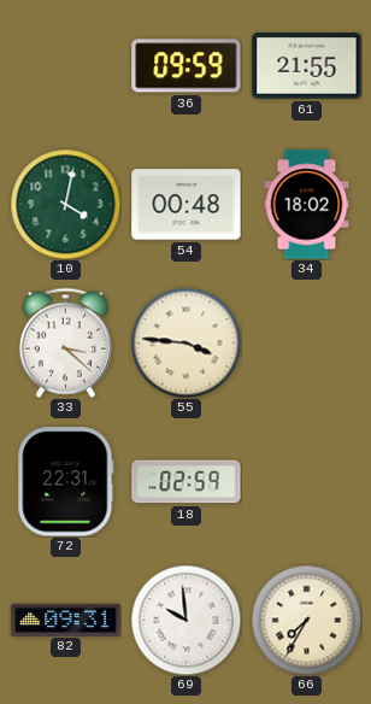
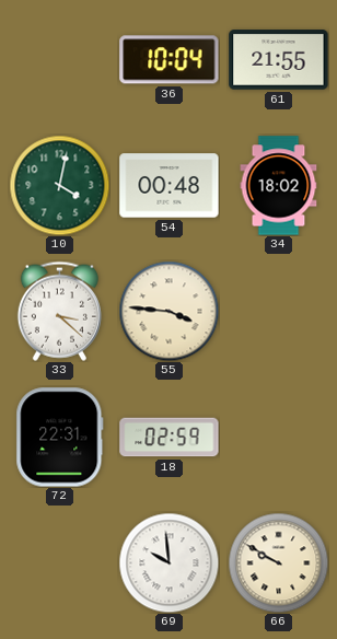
36: 09:59 -> 10:04 (170, 60)
82: 09:31 -> none (66, 620)
66: 7:35 -> 9:50 (278, 562)
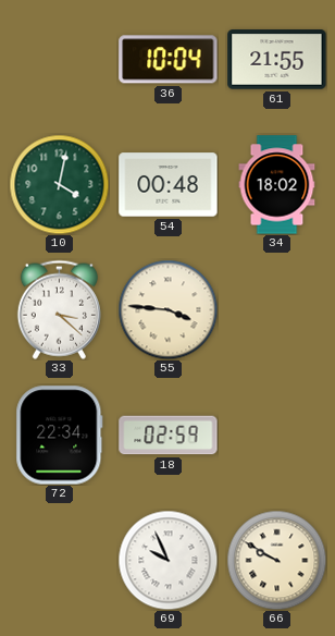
72: 22:31 -> 22:34 (60, 436)
69: 9:59 -> 9:56 (167, 560)
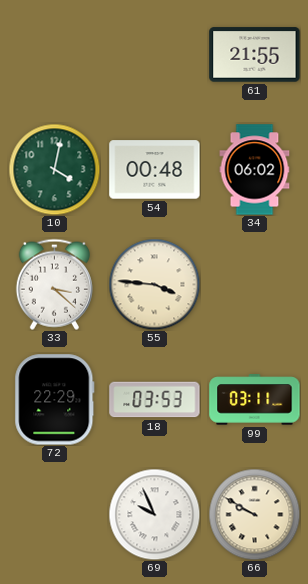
36: 10:04 -> none (169, 60)
34: 18:02 -> 06:02 (255, 170)
72: 22:34 -> 22:29 (55, 400)
18: 02:59 -> 03:53 (155, 400)
99: none -> 03:11 (255, 400)
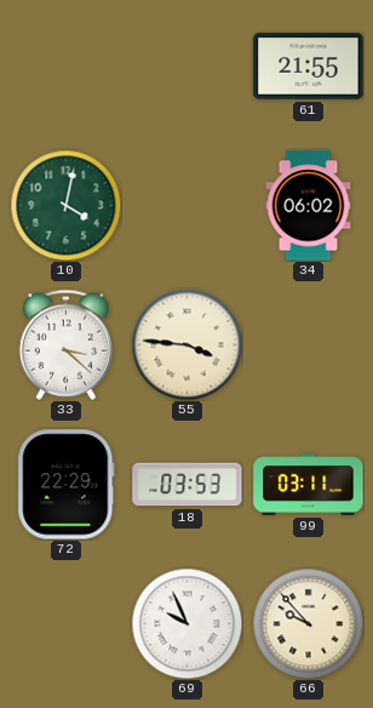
54: 00:48 -> none (155, 170)
66: 9:50 -> 9:53 (308, 623)
